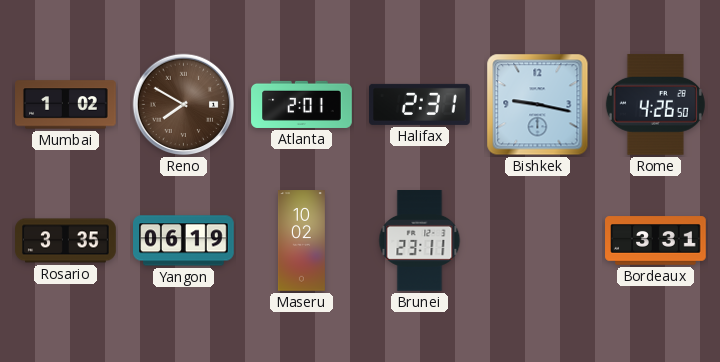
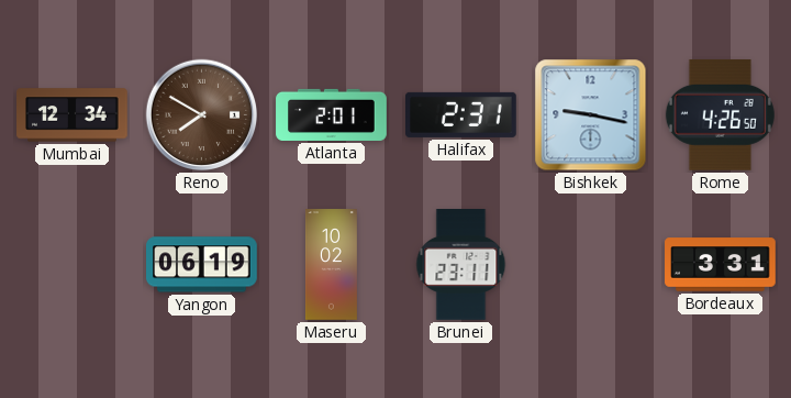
Mumbai: 1:02 -> 12:34 (73, 115)
Rosario: 3:35 -> none (66, 241)
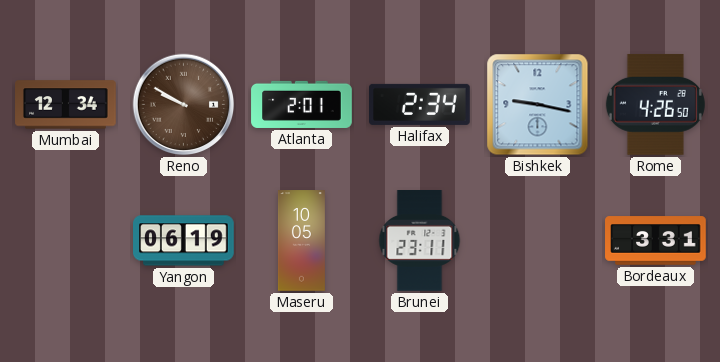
Reno: 7:50 -> 9:50 (184, 105)
Halifax: 2:31 -> 2:34 (420, 104)
Maseru: 10:02 -> 10:05 (301, 241)
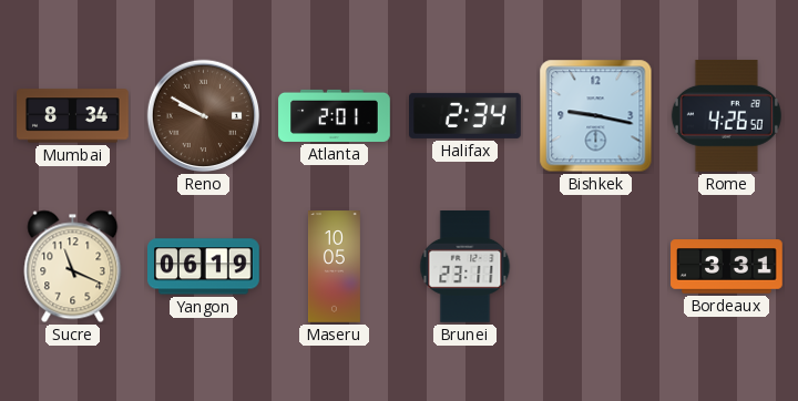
Mumbai: 12:34 -> 8:34 (73, 116)
Sucre: none -> 11:19 (73, 267)
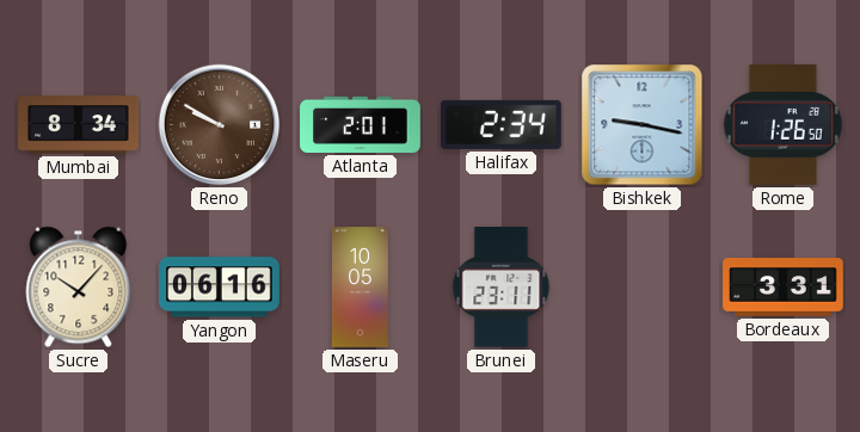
Rome: 4:26 -> 1:26 (782, 124)
Sucre: 11:19 -> 10:07 (79, 288)
Yangon: 06:19 -> 06:16 (220, 288)
